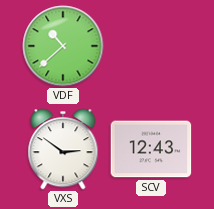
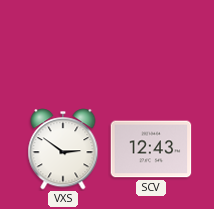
VDF: 10:38 -> none (63, 46)
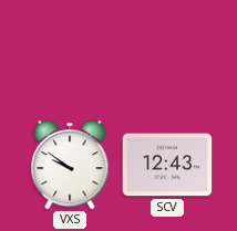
VXS: 2:51 -> 9:51 (70, 165)
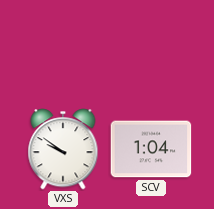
SCV: 12:43 -> 1:04 (151, 149)
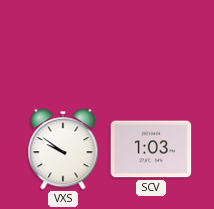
SCV: 1:04 -> 1:03 (151, 149)
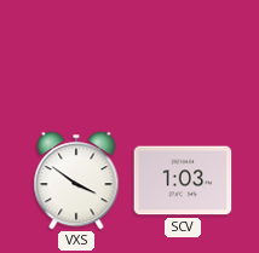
VXS: 9:51 -> 3:51 (76, 180)
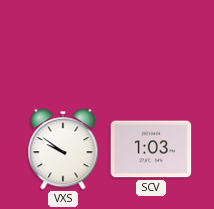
VXS: 3:51 -> 9:51 (63, 149)
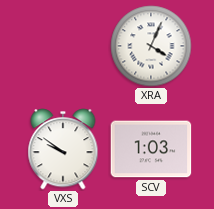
XRA: none -> 4:04 (151, 46)
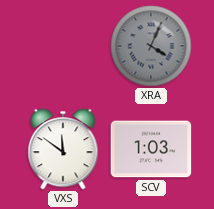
XRA dial: white -> grey (151, 46)
VXS: 9:51 -> 11:51 (63, 149)
